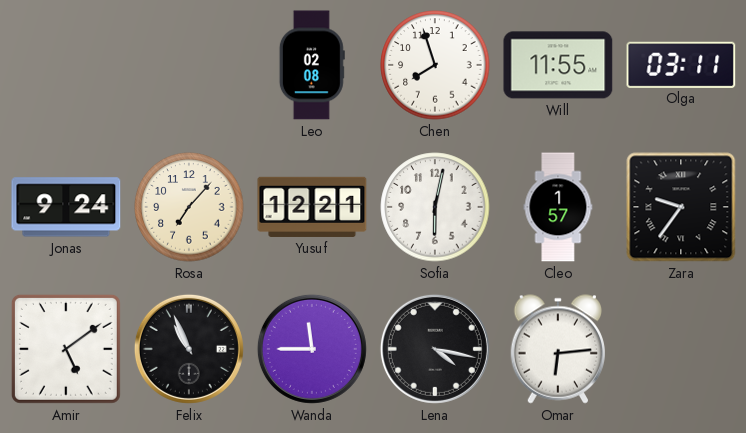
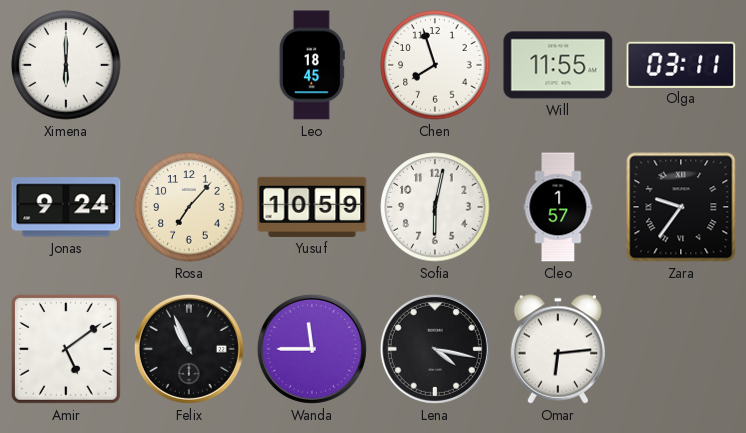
Ximena: none -> 6:00 (66, 65)
Leo: 02:08 -> 18:45 (312, 65)
Yusuf: 12:21 -> 10:59 (312, 207)
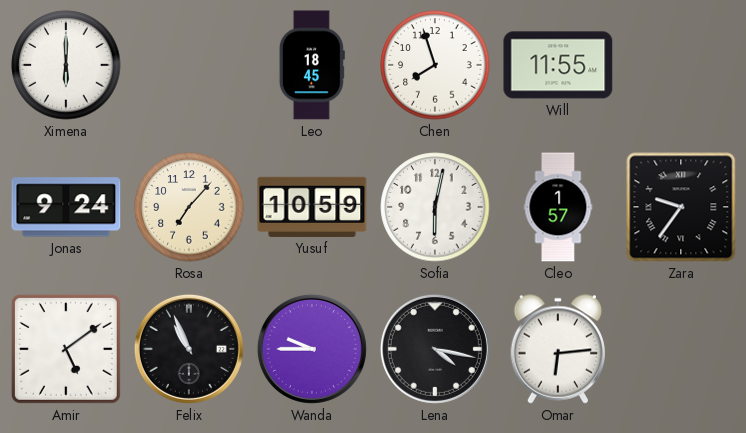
Olga: 03:11 -> none (681, 64)
Wanda: 11:45 -> 9:45 (312, 349)
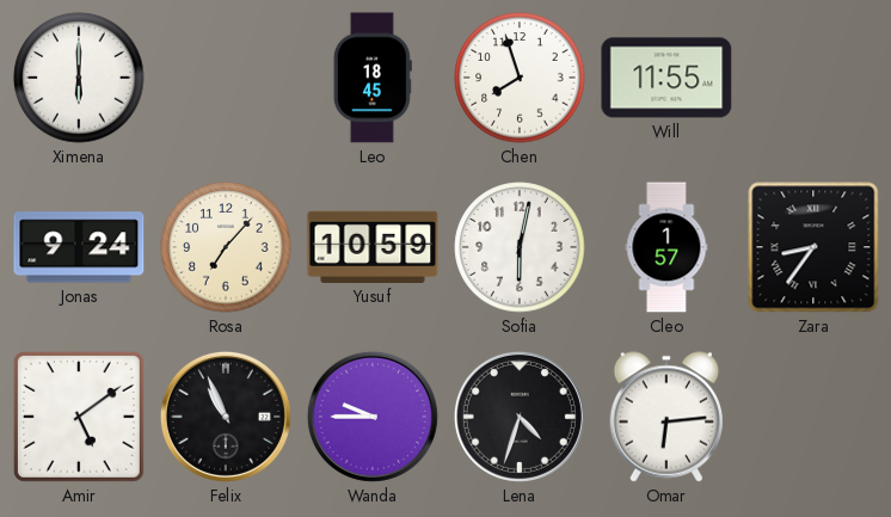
Zara: 9:36 -> 8:36 (813, 247)
Lena: 4:17 -> 4:33 (520, 417)
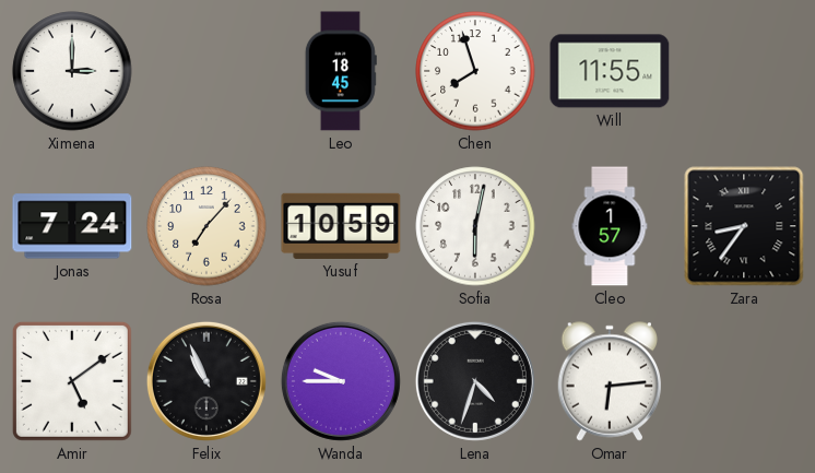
Ximena: 6:00 -> 3:00 (72, 71)
Jonas: 9:24 -> 7:24 (72, 226)
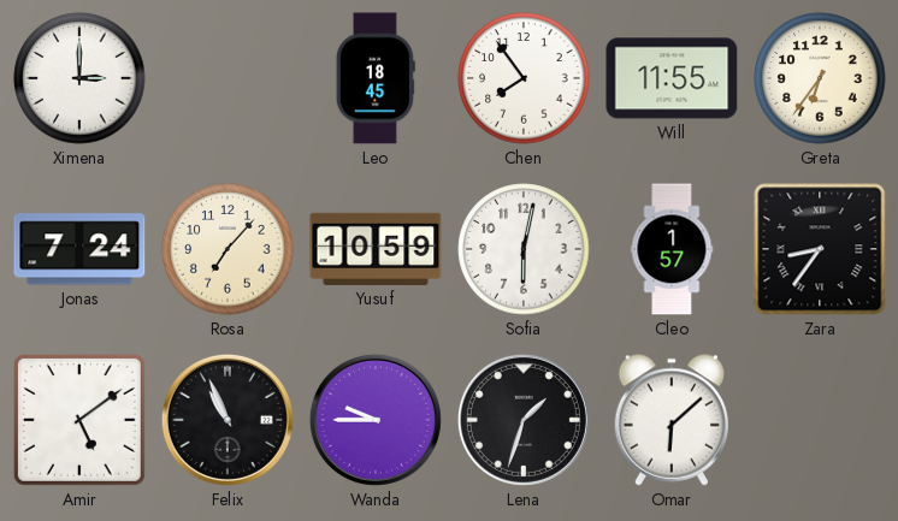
Chen: 7:57 -> 7:54 (524, 78)
Greta: none -> 6:36 (820, 78)
Lena: 4:33 -> 1:33 (524, 420)
Omar: 6:14 -> 6:08 (670, 420)
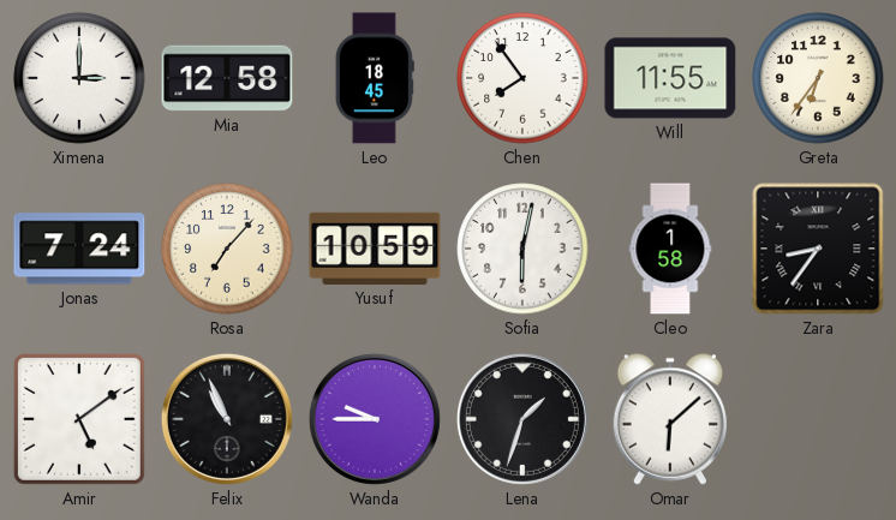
Mia: none -> 12:58 (227, 78)
Cleo: 1:57 -> 1:58 (670, 249)
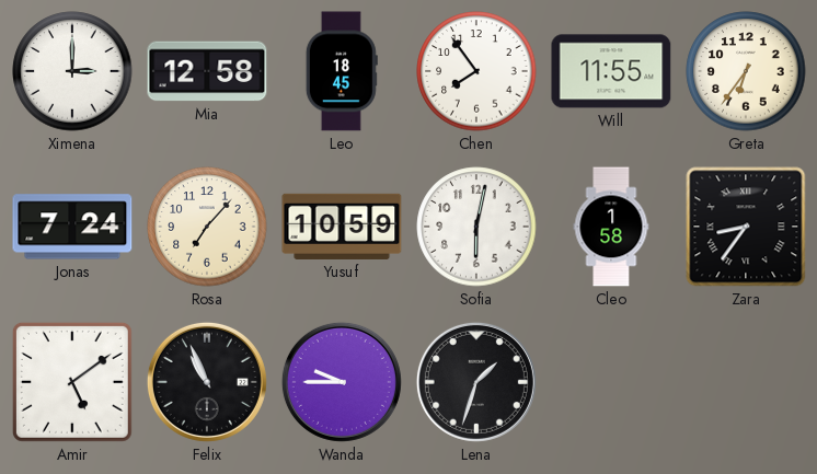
Omar: 6:08 -> none (669, 419)
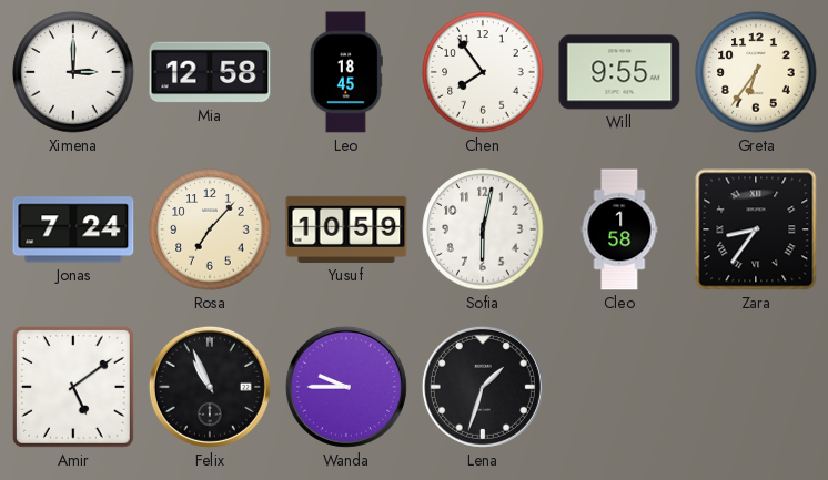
Will: 11:55 -> 9:55 (619, 72)
